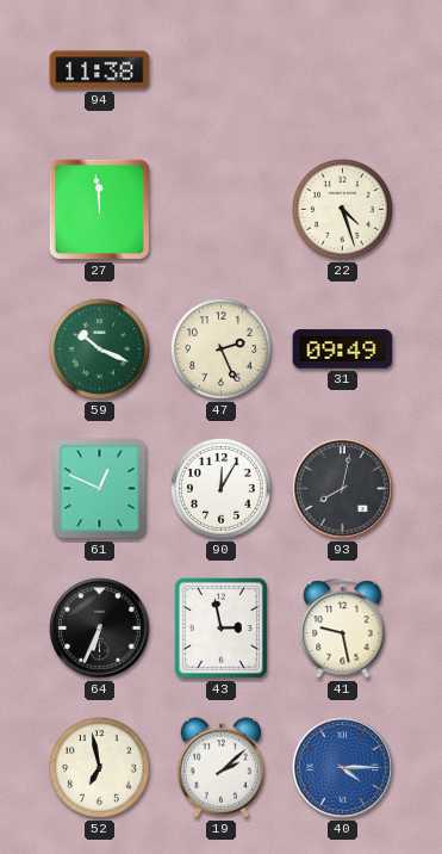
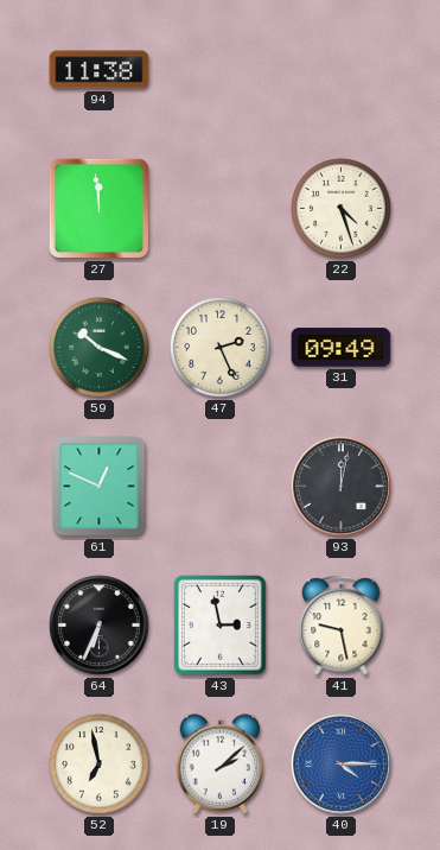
90: 12:05 -> none (222, 489)
93: 8:02 -> 12:02 (342, 487)
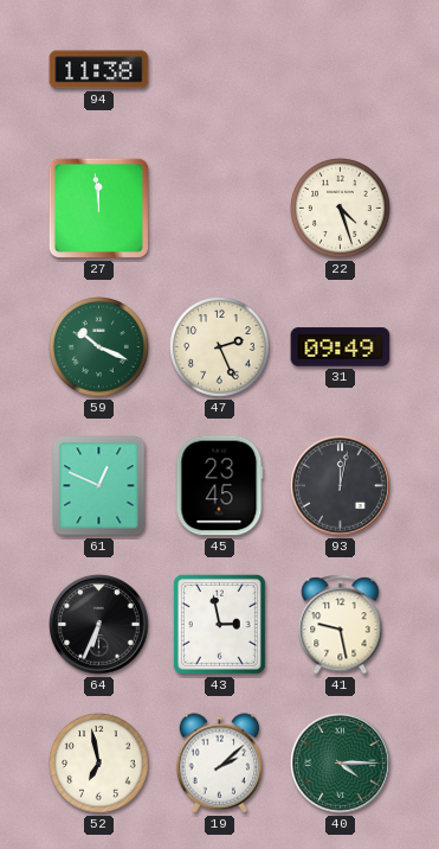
45: none -> 23:45 (220, 486)
40 dial: blue -> green (341, 764)
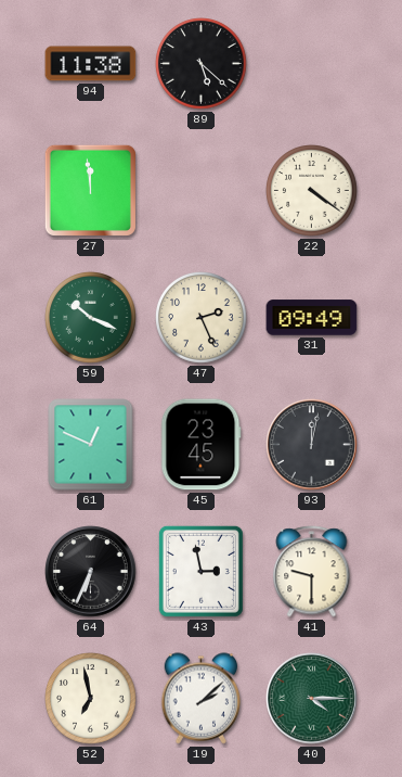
89: none -> 5:22 (202, 64)
22: 4:27 -> 4:21 (312, 191)
41: 9:28 -> 9:30 (312, 572)
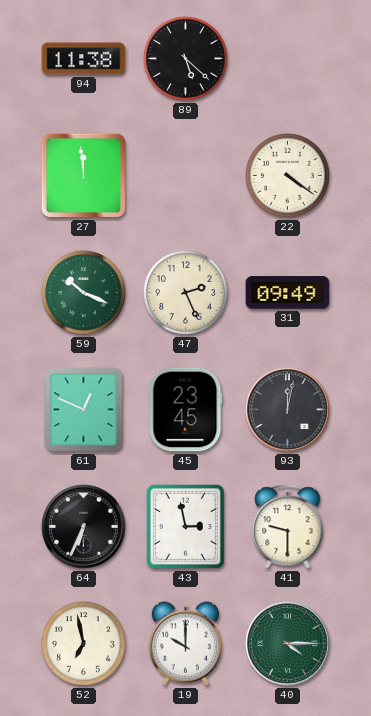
19: 2:08 -> 10:00 (186, 644)
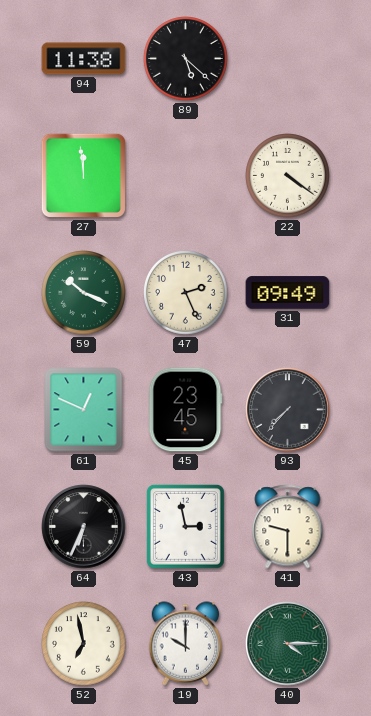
93: 12:02 -> 7:37 (288, 410)
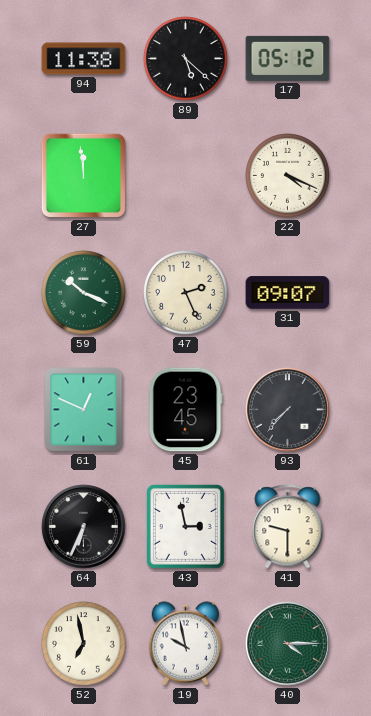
17: none -> 05:12 (288, 58)
22: 4:21 -> 4:19 (288, 176)
31: 09:49 -> 09:07 (288, 293)
19: 10:00 -> 9:58 (186, 644)
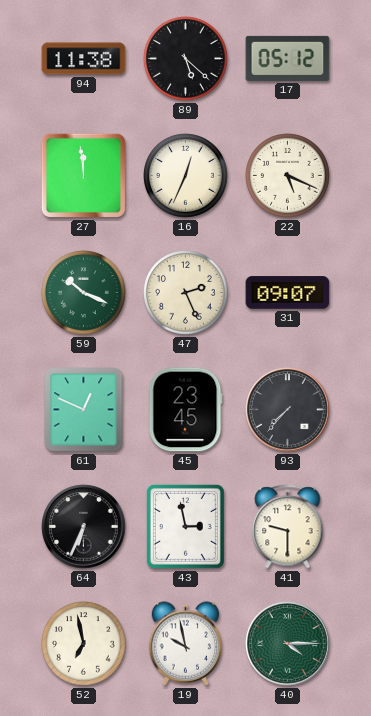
16: none -> 12:34 (186, 176)
22: 4:19 -> 5:19 (288, 176)
